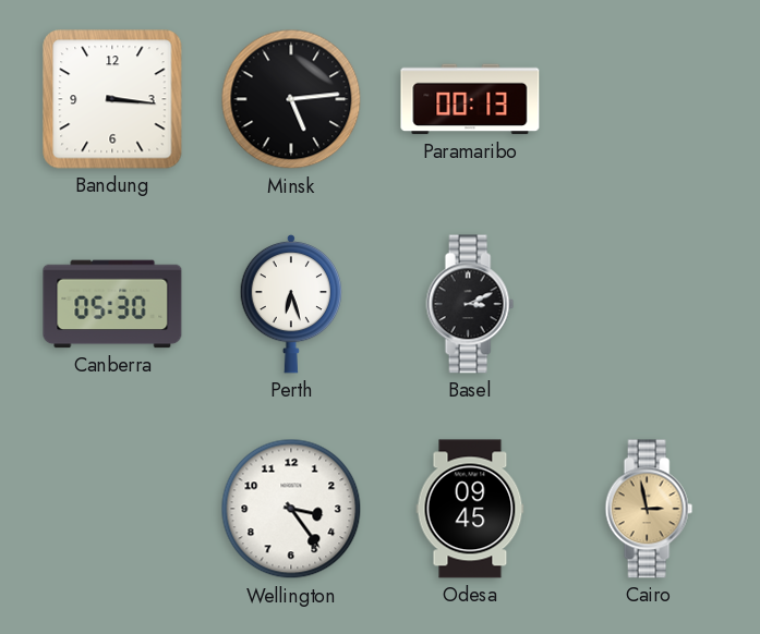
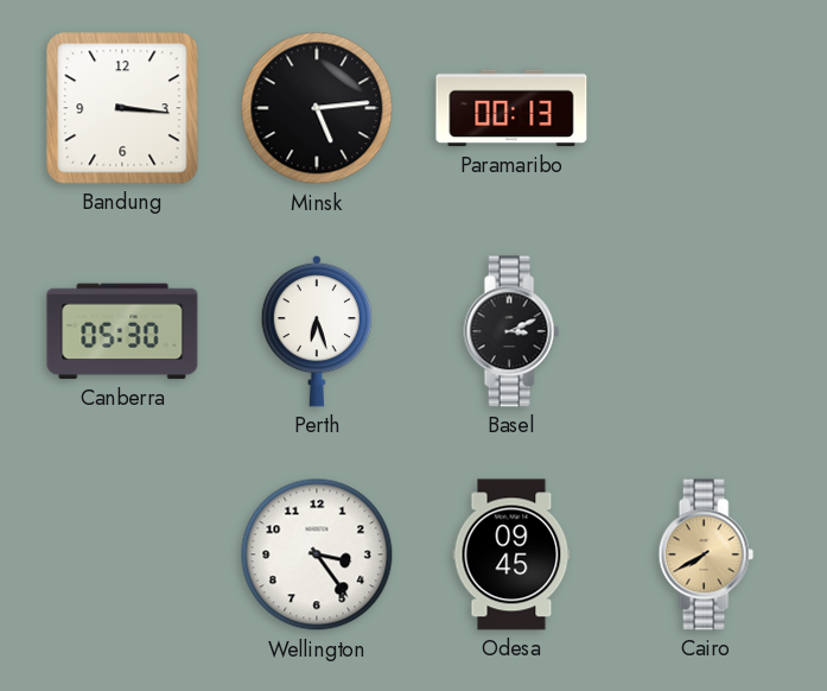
Cairo: 2:58 -> 7:40 (706, 554)
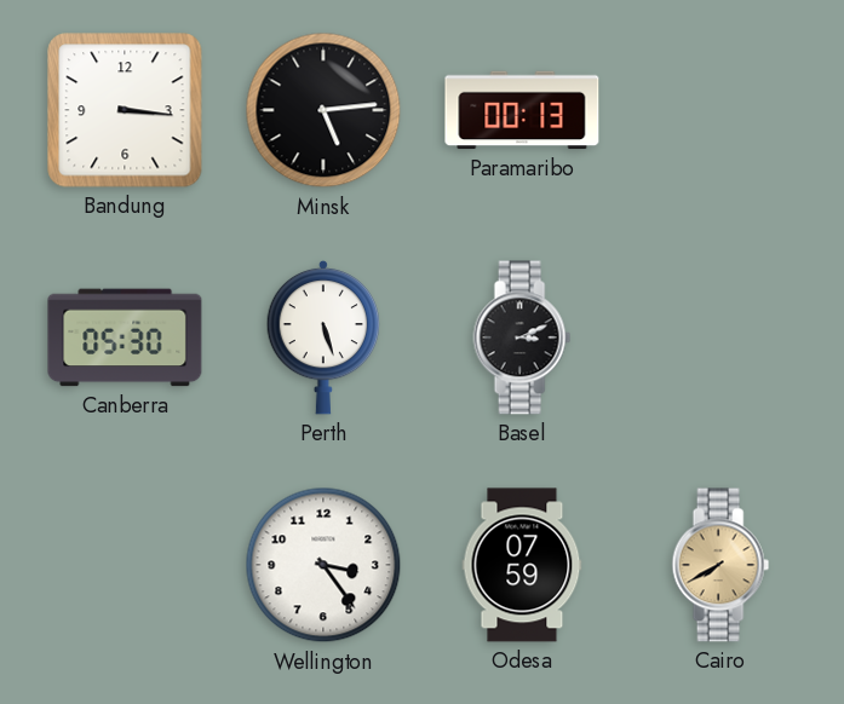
Perth: 6:27 -> 5:27 (323, 337)
Odesa: 09:45 -> 07:59 (522, 565)
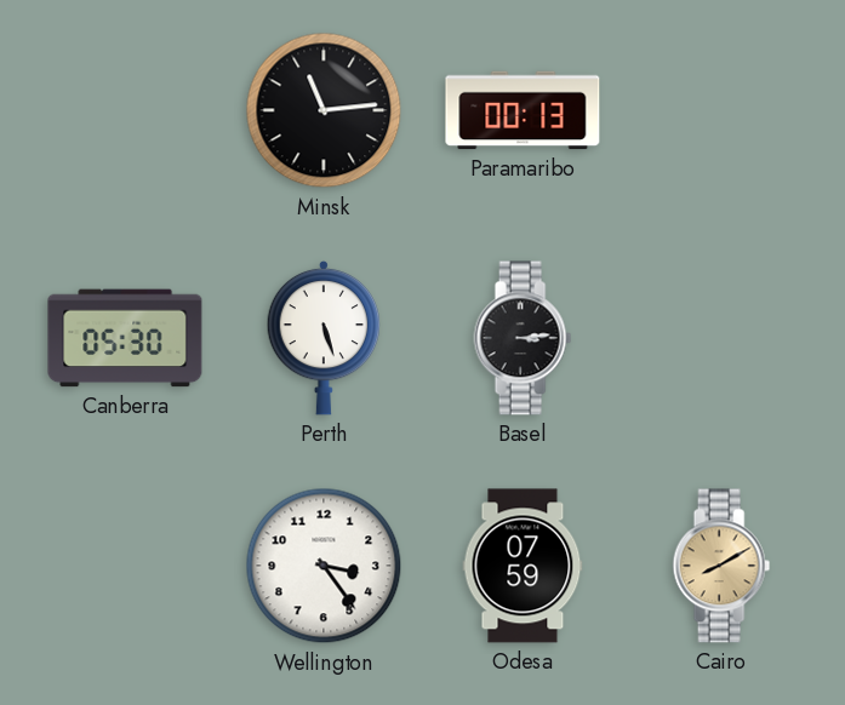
Bandung: 3:16 -> none (125, 110)
Minsk: 5:14 -> 11:14 (324, 110)
Basel: 3:11 -> 3:14 (523, 338)
Cairo: 7:40 -> 8:10 (721, 566)
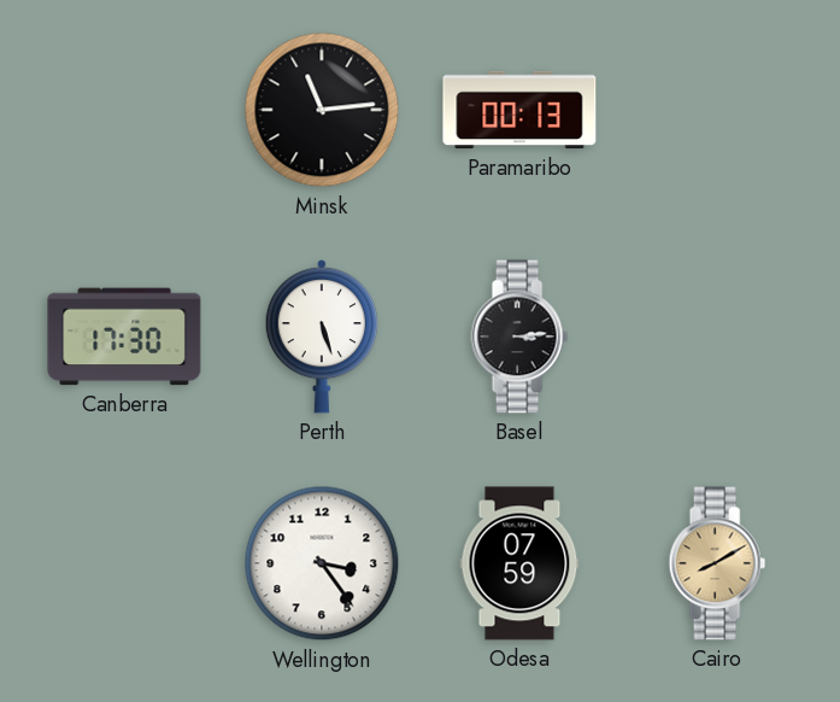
Canberra: 05:30 -> 17:30 (124, 337)
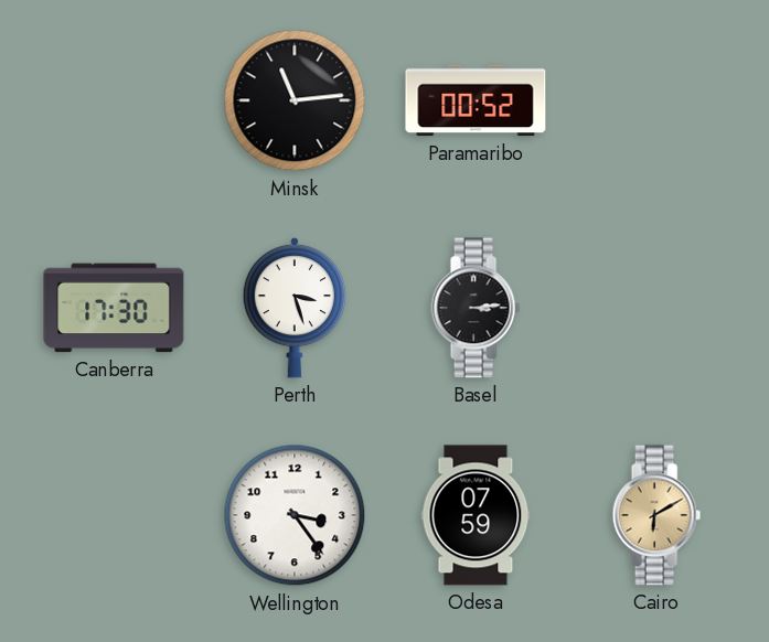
Paramaribo: 00:13 -> 00:52 (476, 100)
Perth: 5:27 -> 3:27 (295, 308)
Cairo: 8:10 -> 6:10 (656, 515)
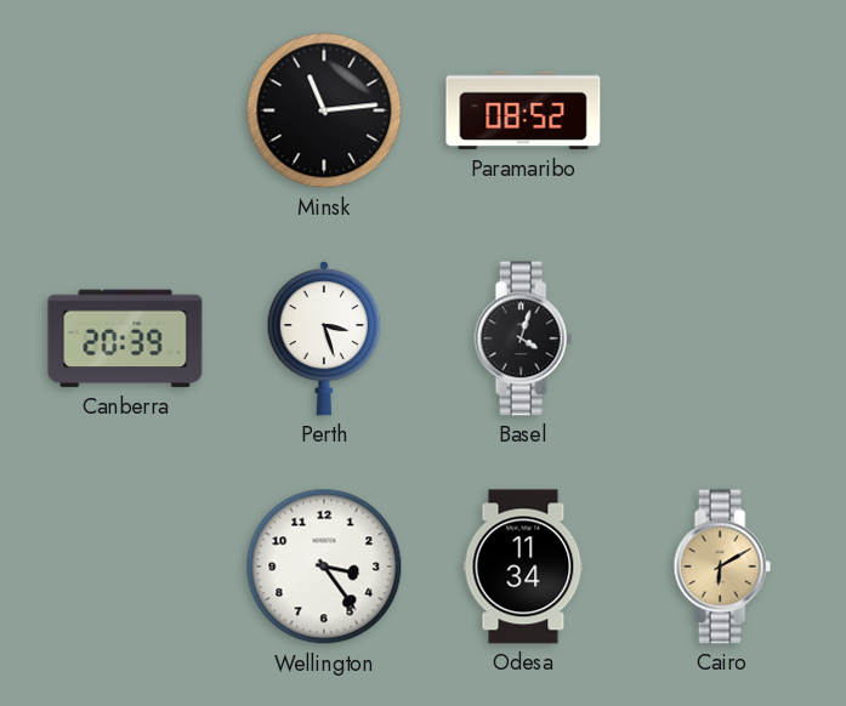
Paramaribo: 00:52 -> 08:52 (523, 110)
Canberra: 17:30 -> 20:39 (125, 338)
Basel: 3:14 -> 4:03 (523, 338)
Odesa: 07:59 -> 11:34 (523, 566)
